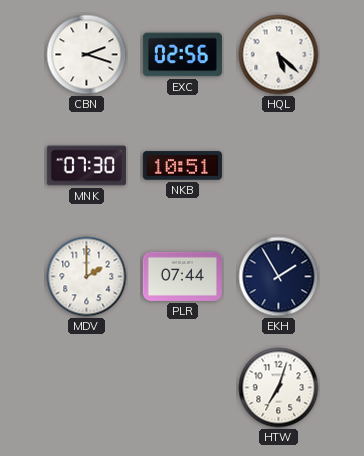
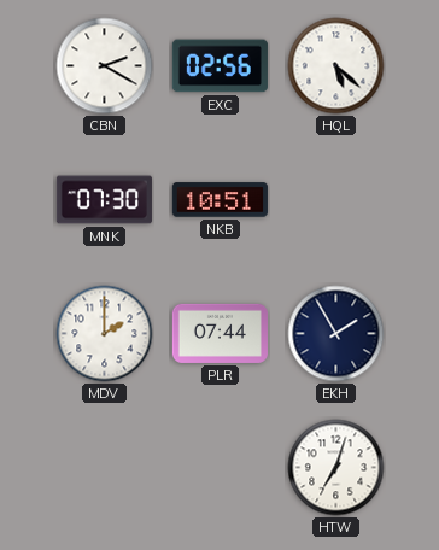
CBN: 2:18 -> 2:20 (105, 66)
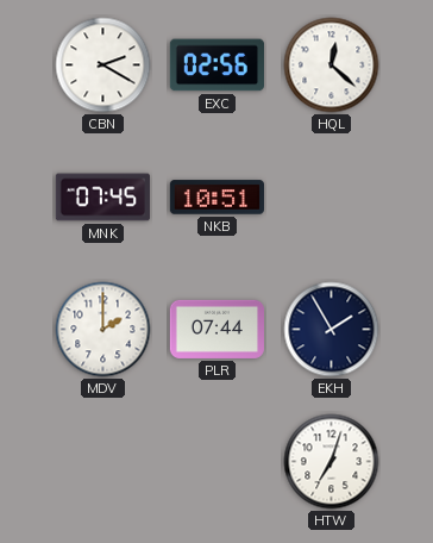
HQL: 5:22 -> 12:22 (332, 65)
MNK: 07:30 -> 07:45 (102, 198)
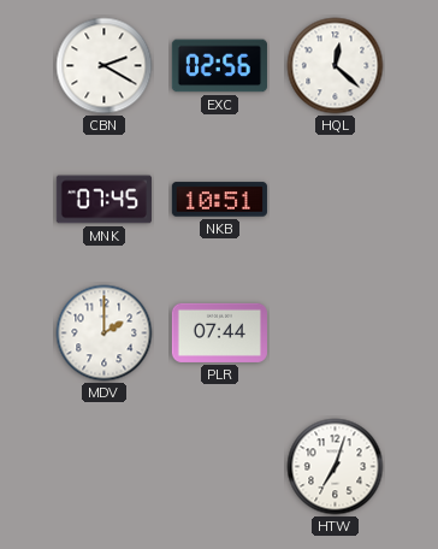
EKH: 1:55 -> none (332, 330)
